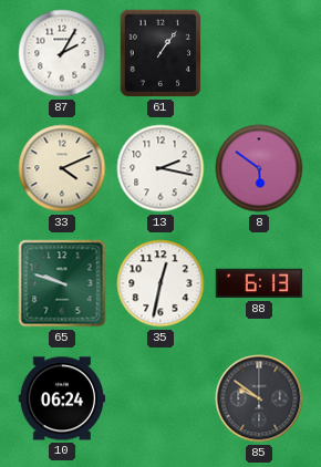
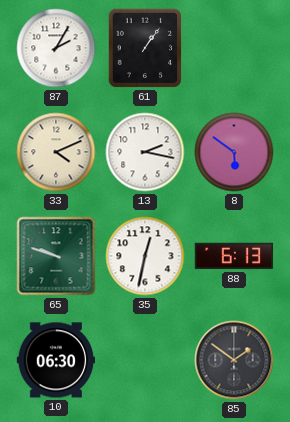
10: 06:24 -> 06:30 (56, 360)
85: 9:51 -> 1:51 (234, 360)
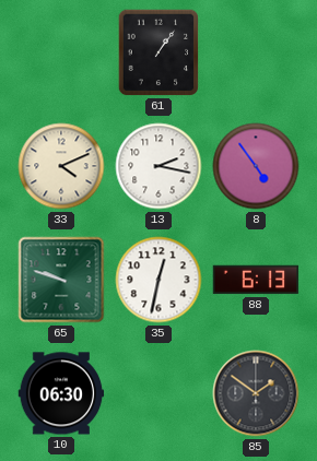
87: 2:05 -> none (56, 48)
8: 5:51 -> 4:54 (256, 166)
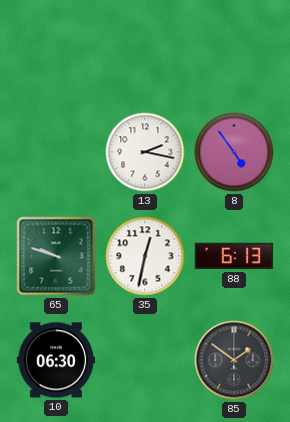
61: 1:06 -> none (158, 52)
33: 4:11 -> none (61, 166)
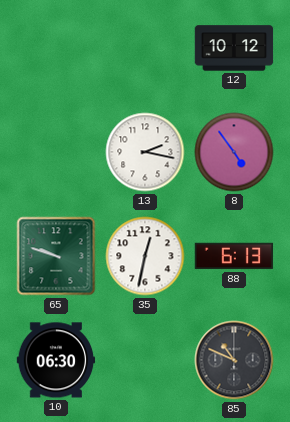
12: none -> 10:12 (234, 48)
85: 1:51 -> 10:49 (234, 360)
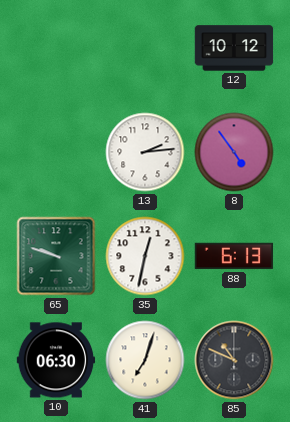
13: 2:17 -> 2:14 (145, 152)
41: none -> 7:03 (145, 360)
